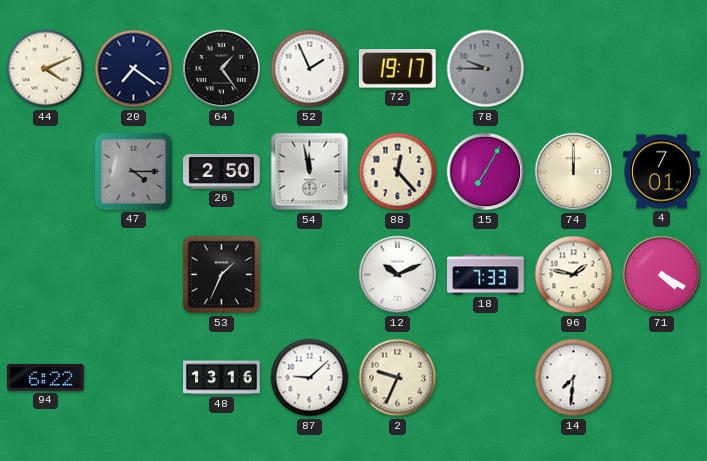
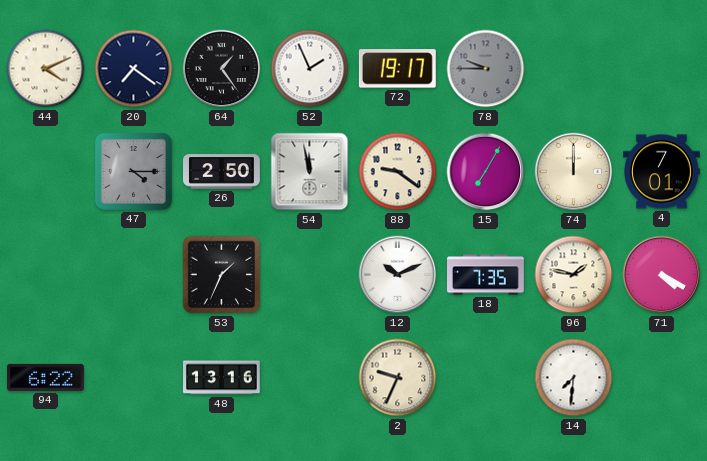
88: 12:23 -> 9:21 (398, 172)
18: 7:33 -> 7:35 (486, 275)
87: 9:08 -> none (310, 378)
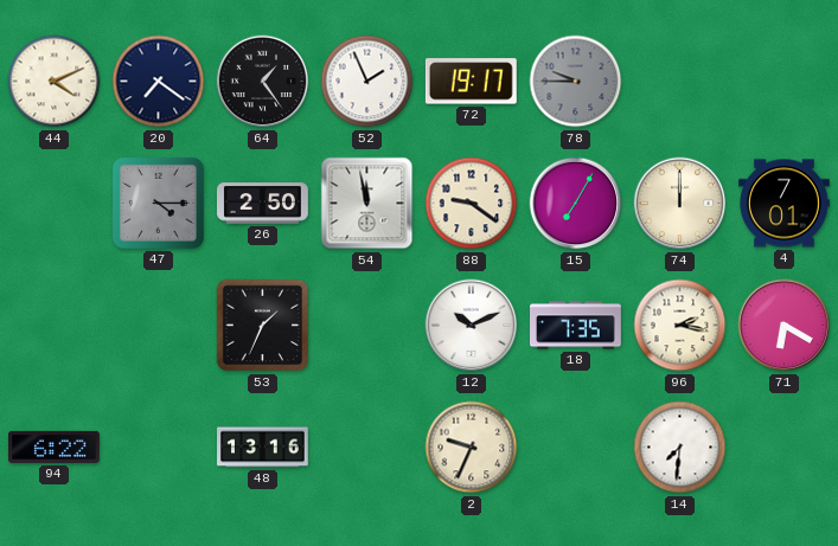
96: 1:47 -> 2:17 (680, 326)
71: 4:20 -> 6:20 (785, 326)
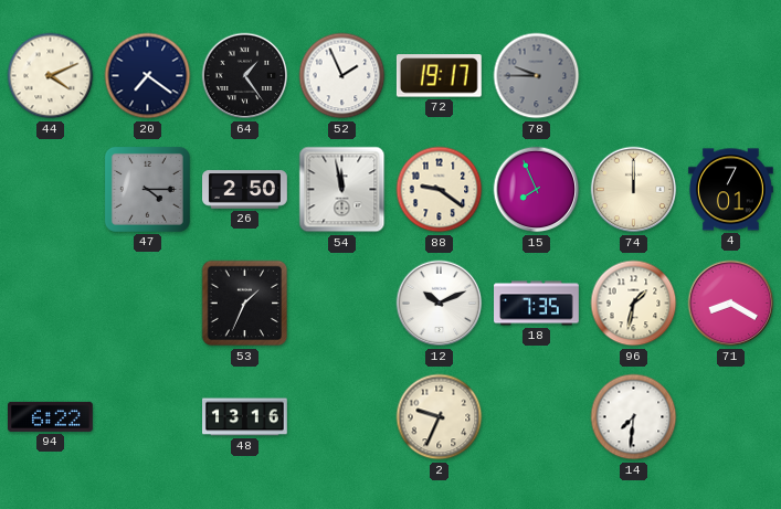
15: 7:05 -> 7:56 (537, 190)
96: 2:17 -> 1:32 (634, 304)
71: 6:20 -> 8:20 (731, 304)
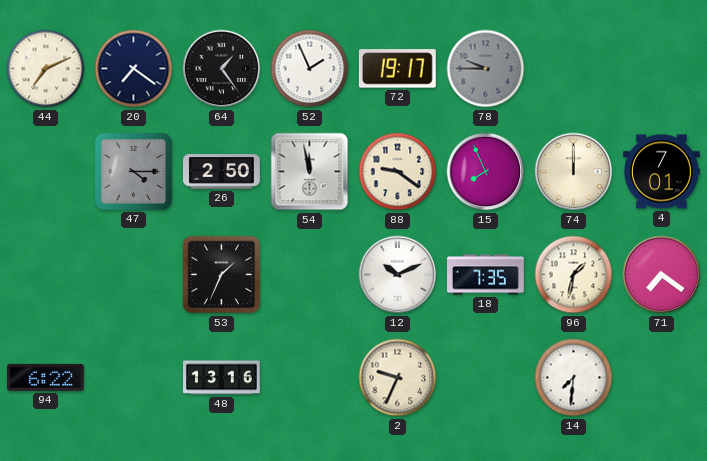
44: 4:11 -> 7:11 (46, 69)
71: 8:20 -> 7:21 (662, 275)
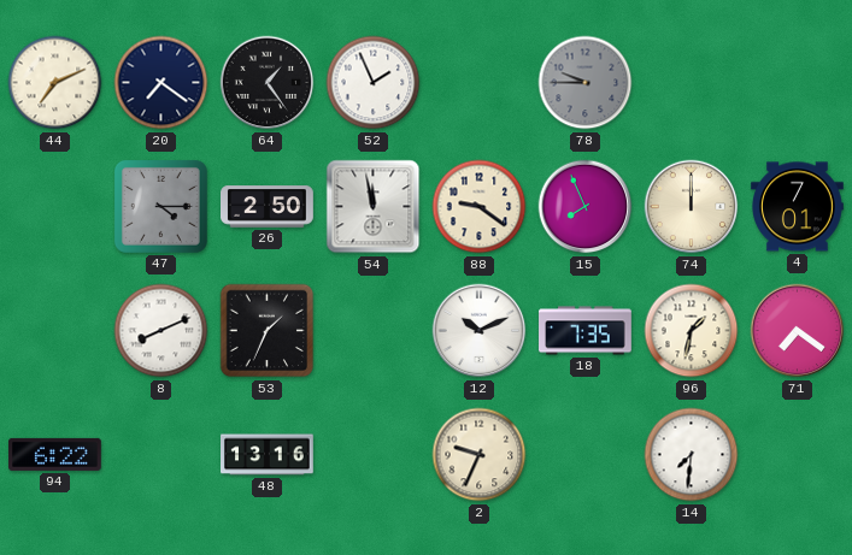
72: 19:17 -> none (397, 69)
8: none -> 8:11 (161, 331)
